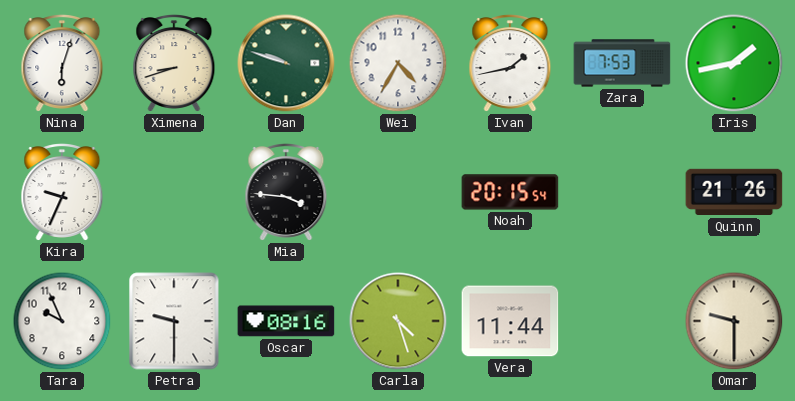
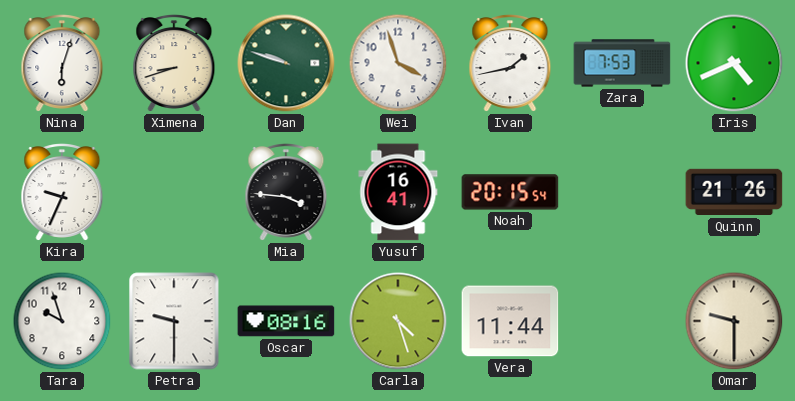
Wei: 4:35 -> 3:57 (398, 63)
Iris: 1:43 -> 4:41 (734, 63)
Yusuf: none -> 16:41 (398, 192)
Tara: 9:56 -> 9:57 (62, 321)
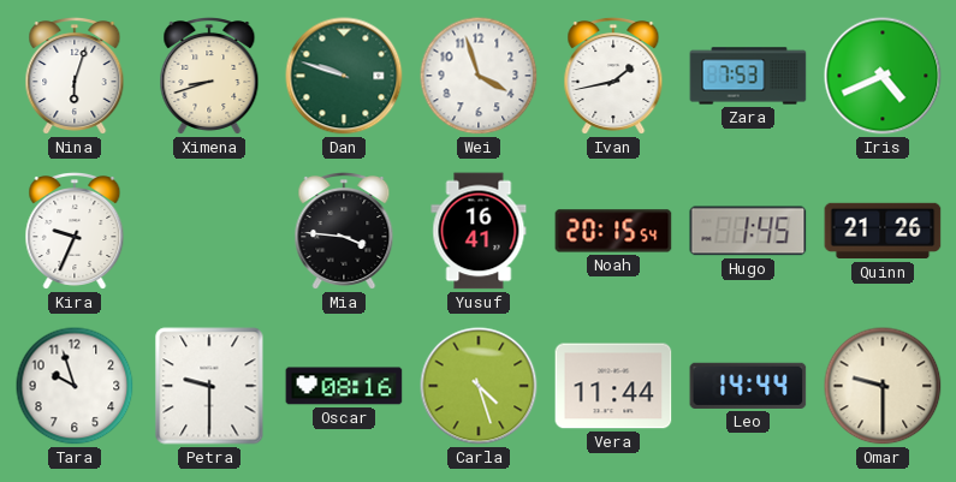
Hugo: none -> 1:45 (748, 231)
Leo: none -> 14:44 (748, 386)
